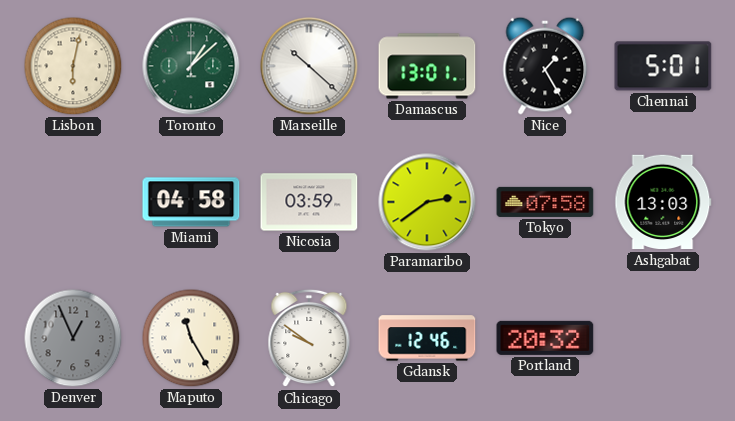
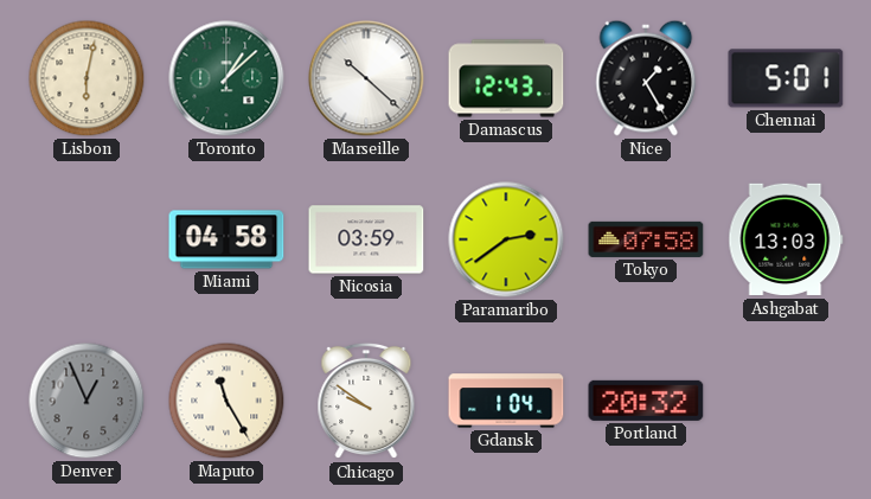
Damascus: 13:01 -> 12:43 (506, 78)
Gdansk: 12:46 -> 1:04 (506, 401)
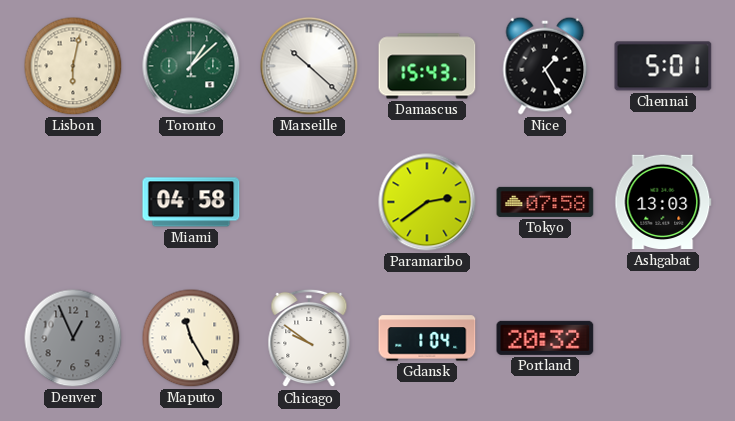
Damascus: 12:43 -> 15:43 (427, 66)
Nicosia: 03:59 -> none (366, 239)
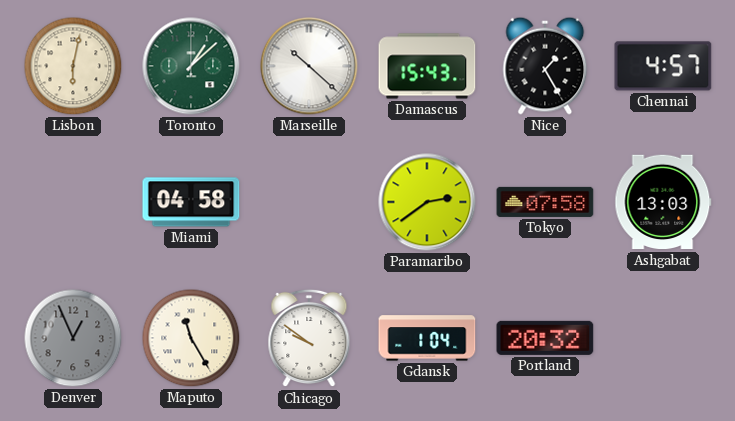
Chennai: 5:01 -> 4:57 (663, 66)
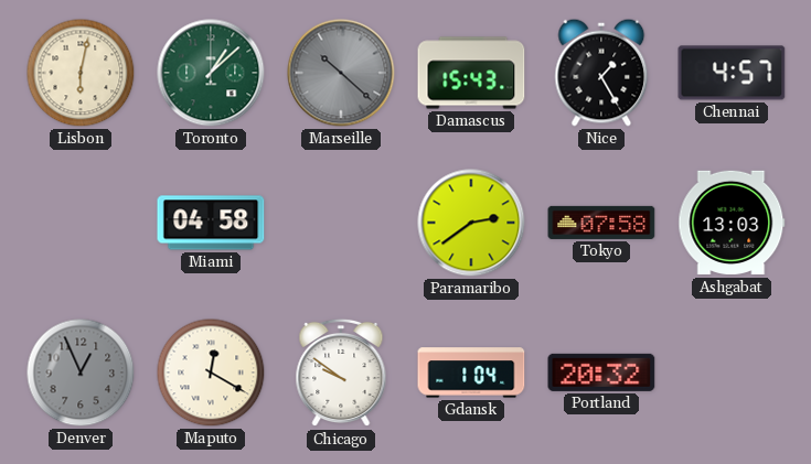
Marseille dial: white -> grey (341, 73)
Maputo: 11:25 -> 12:20 (211, 373)
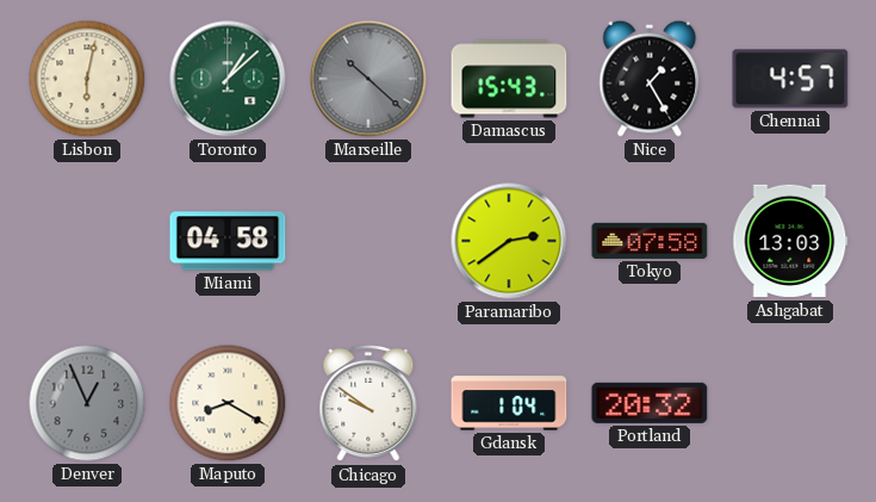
Maputo: 12:20 -> 8:20 (228, 403)
